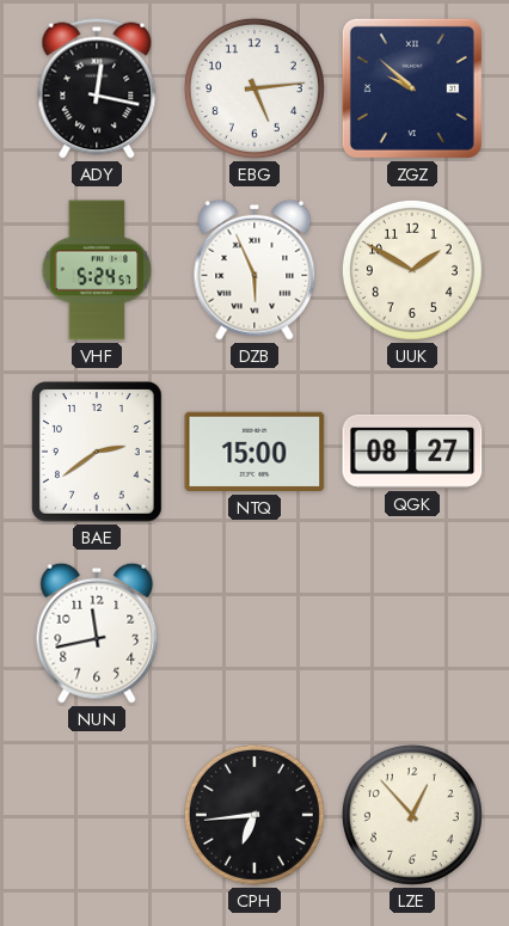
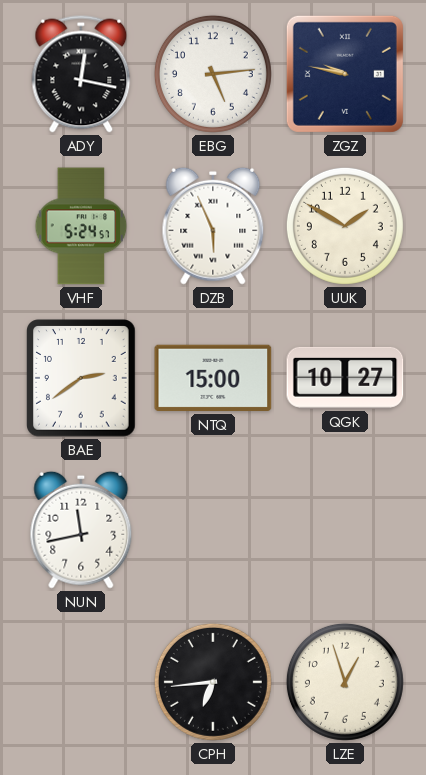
ZGZ: 9:52 -> 9:47 (345, 74)
QGK: 08:27 -> 10:27 (345, 378)
LZE: 12:53 -> 12:57 (345, 682)
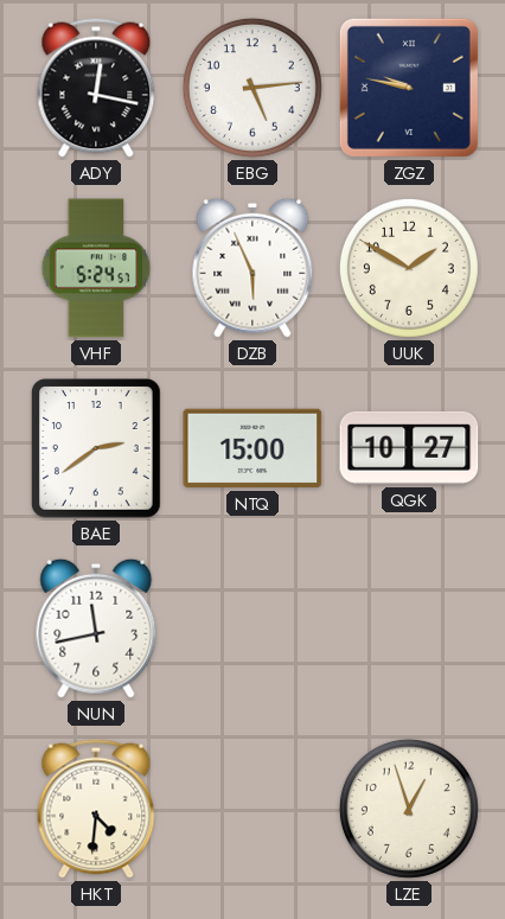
HKT: none -> 4:31 (96, 809)
CPH: 6:44 -> none (213, 682)
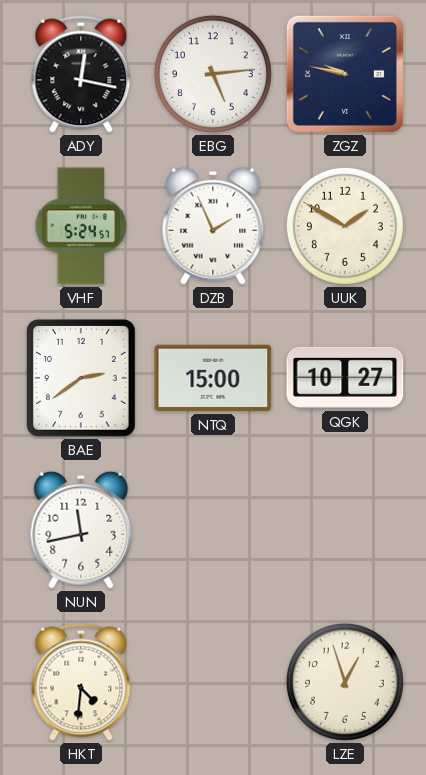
DZB: 5:56 -> 1:56 (213, 226)
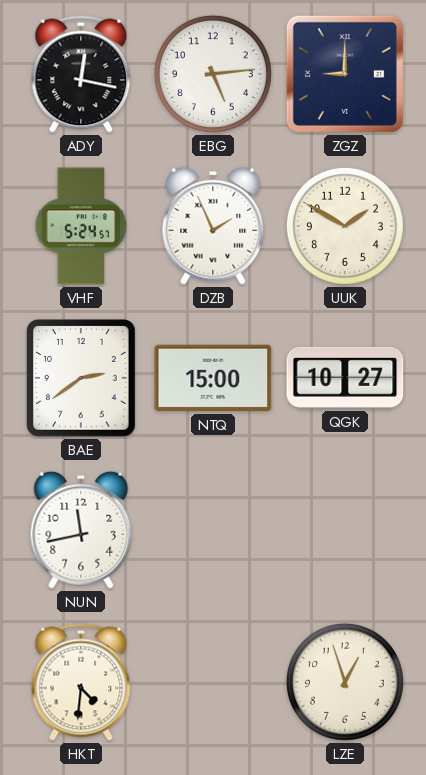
ZGZ: 9:47 -> 9:00 (345, 74)
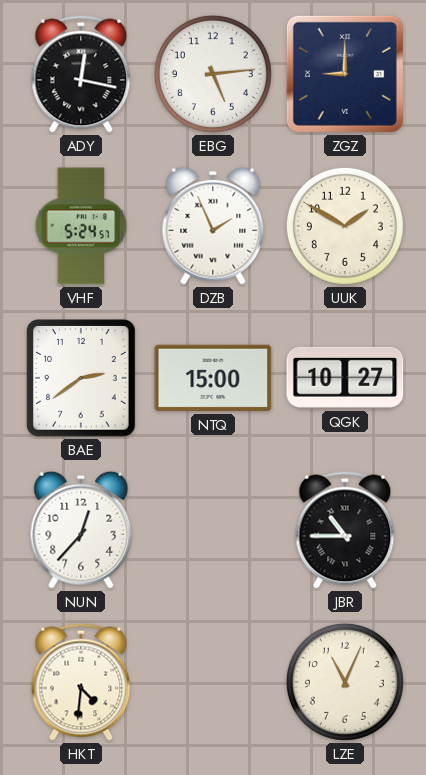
NUN: 11:43 -> 12:37 (81, 530)
JBR: none -> 10:45 (345, 530)
LZE: 12:57 -> 11:04 (345, 682)
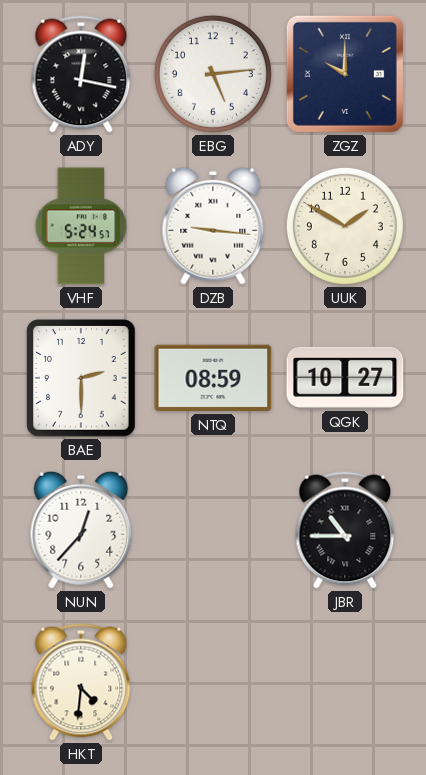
ZGZ: 9:00 -> 10:00 (345, 74)
DZB: 1:56 -> 9:16 (213, 226)
BAE: 2:39 -> 2:30 (81, 378)
NTQ: 15:00 -> 08:59 (213, 378)
LZE: 11:04 -> none (345, 682)
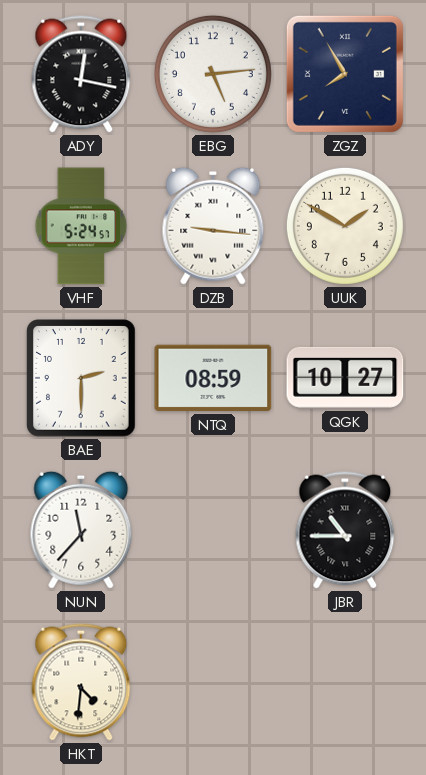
ZGZ: 10:00 -> 7:55 (345, 74)
NUN: 12:37 -> 11:37 (81, 530)
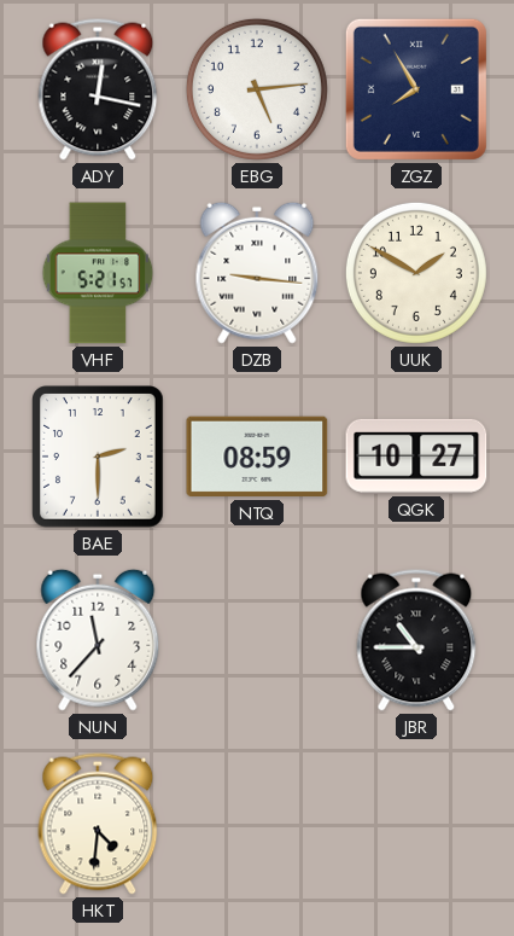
VHF: 5:24 -> 5:21 (98, 273)
